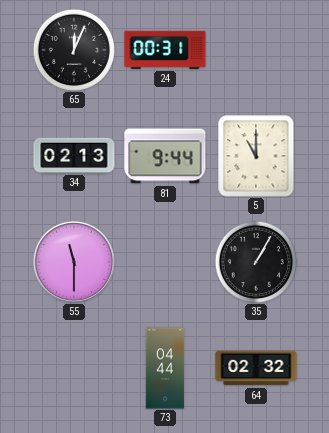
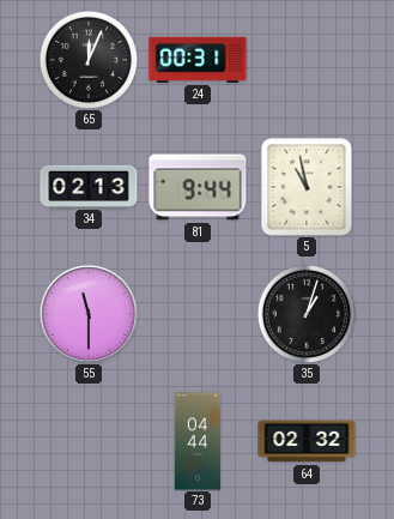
5: 11:00 -> 10:58 (307, 187)
35: 1:05 -> 1:03 (305, 313)
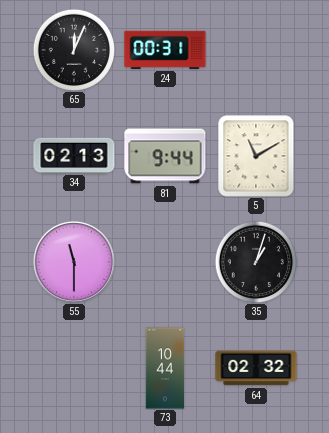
5: 10:58 -> 11:10 (256, 156)
73: 04:44 -> 10:44 (165, 368)
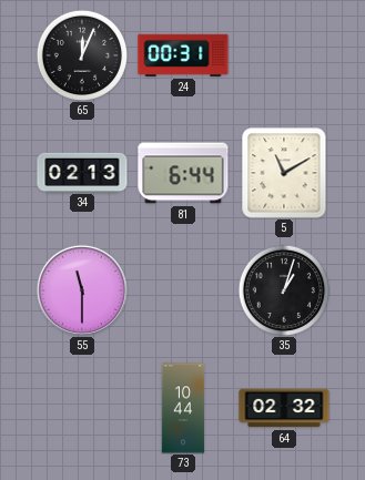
81: 9:44 -> 6:44 (183, 173)
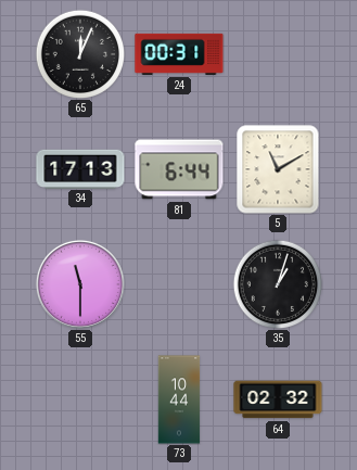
34: 02:13 -> 17:13 (80, 168)
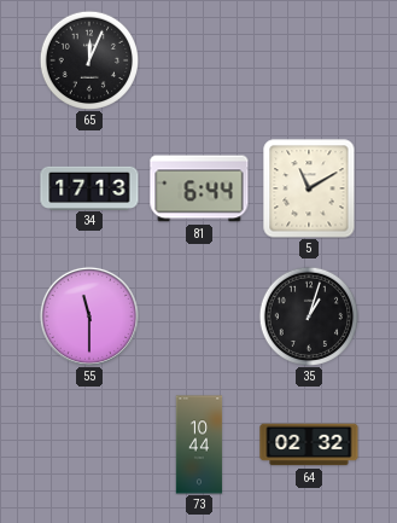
24: 00:31 -> none (179, 54)
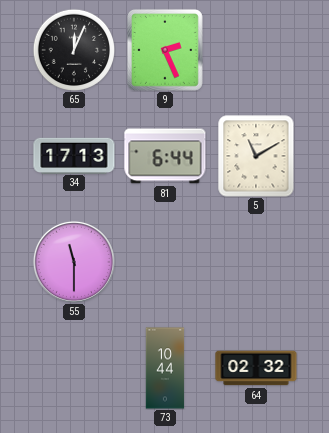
9: none -> 2:26 (165, 50)
35: 1:03 -> none (308, 315)
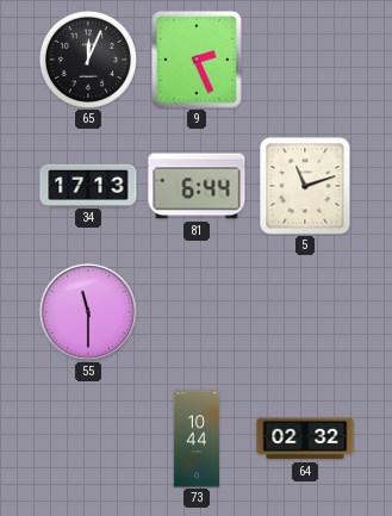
5: 11:10 -> 11:12 (305, 186)
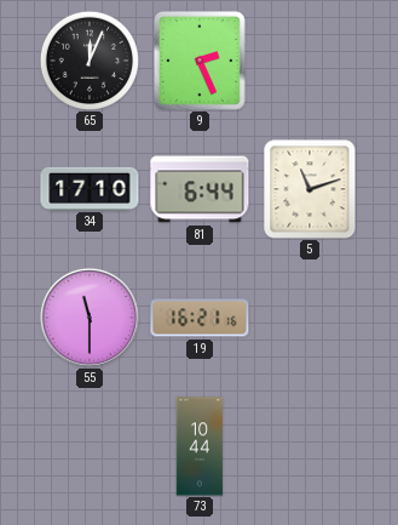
34: 17:13 -> 17:10 (90, 188)
19: none -> 16:21 (200, 318)
64: 02:32 -> none (305, 439)
